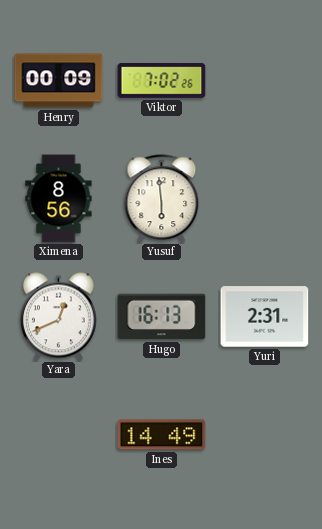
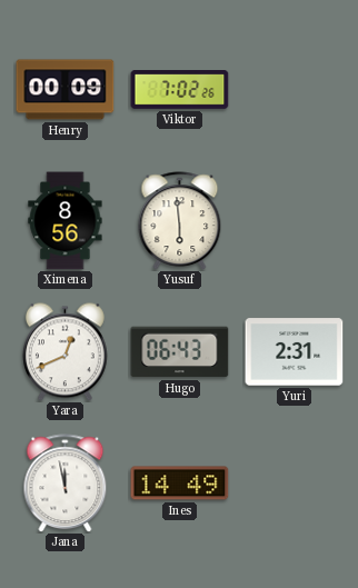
Hugo: 16:13 -> 06:43 (180, 352)
Jana: none -> 11:58 (66, 484)
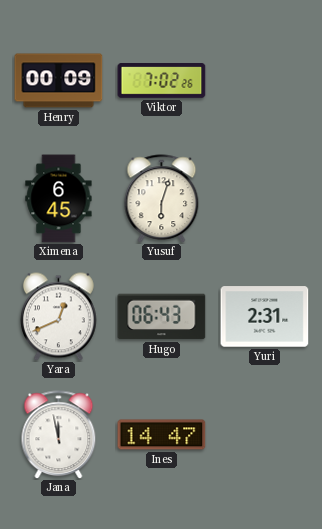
Ximena: 8:56 -> 6:45 (59, 199)
Yusuf: 5:59 -> 6:03 (162, 199)
Ines: 14:49 -> 14:47 (162, 435)
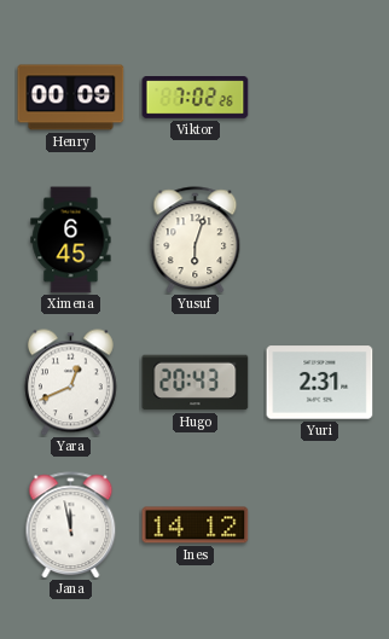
Hugo: 06:43 -> 20:43 (196, 383)
Ines: 14:47 -> 14:12 (196, 525)
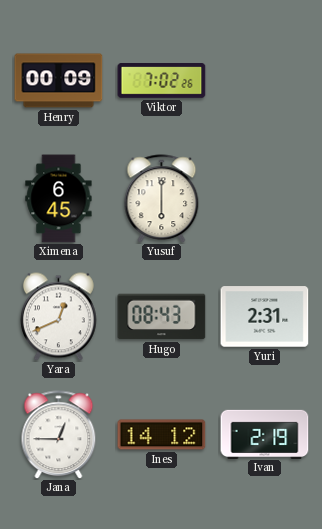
Yusuf: 6:03 -> 6:00 (162, 199)
Hugo: 20:43 -> 08:43 (162, 317)
Jana: 11:58 -> 12:45 (59, 435)
Ivan: none -> 2:19 (265, 434)
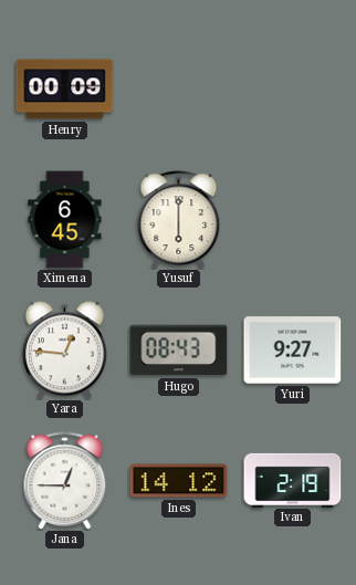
Viktor: 7:02 -> none (162, 81)
Yara: 12:41 -> 12:46 (64, 351)
Yuri: 2:31 -> 9:27 (293, 351)
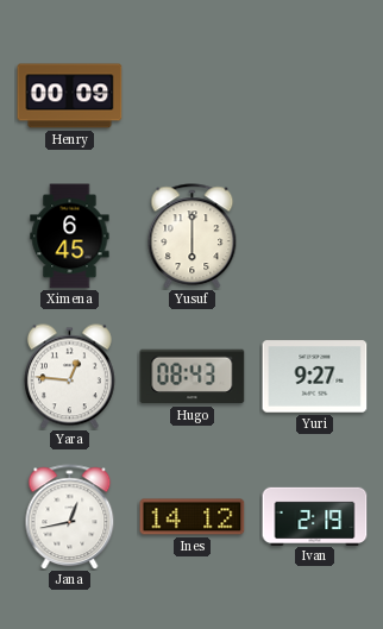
Jana: 12:45 -> 12:43 (70, 517)
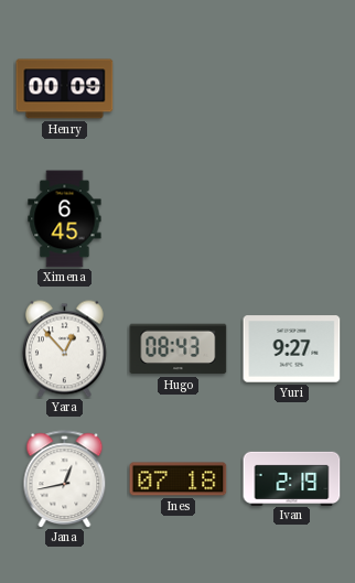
Yusuf: 6:00 -> none (193, 237)
Yara: 12:46 -> 12:53 (64, 349)
Ines: 14:12 -> 07:18 (179, 479)
